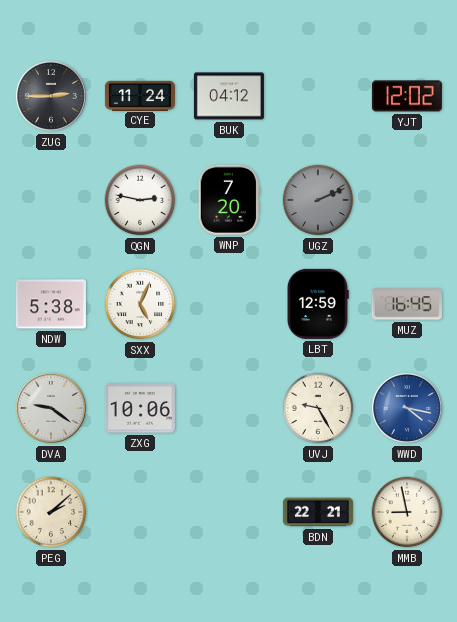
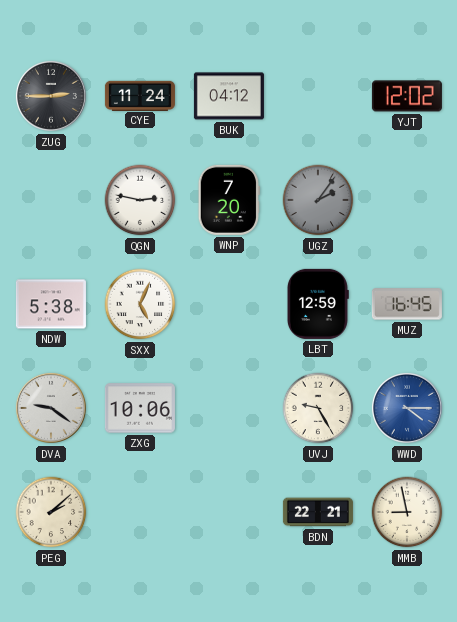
UGZ: 2:11 -> 2:06 (318, 200)
WWD: 4:17 -> 4:15 (407, 408)
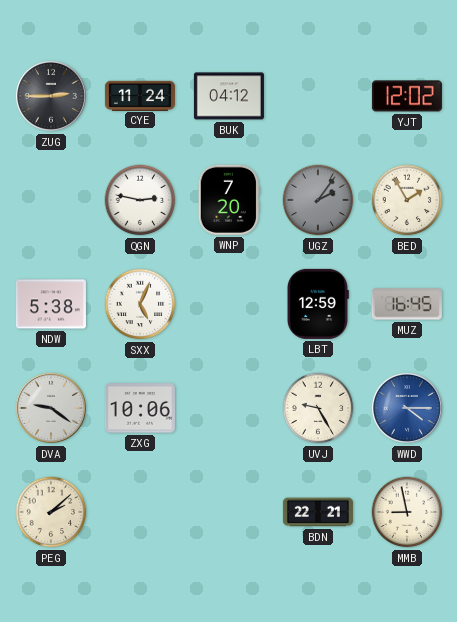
BED: none -> 1:55 (407, 200)
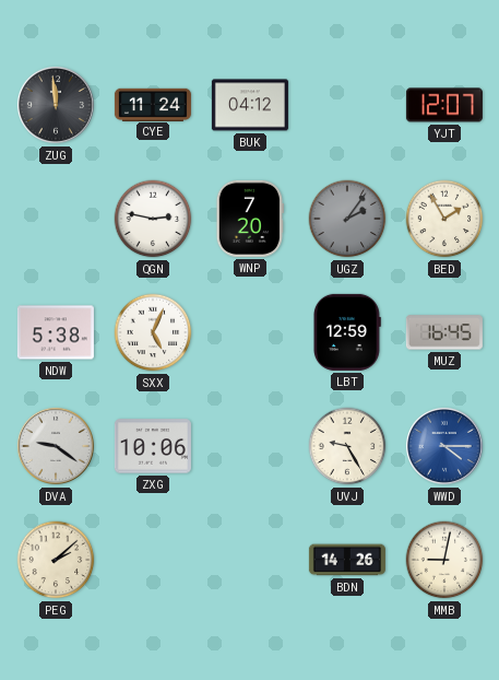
ZUG: 2:45 -> 11:59 (56, 105)
YJT: 12:02 -> 12:07 (444, 105)
BDN: 22:21 -> 14:26 (347, 560)
MMB: 8:58 -> 9:02 (444, 560)
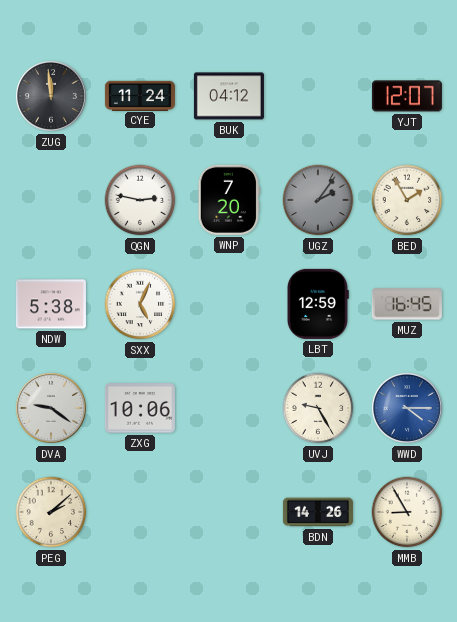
MMB: 9:02 -> 8:55 (407, 512)
